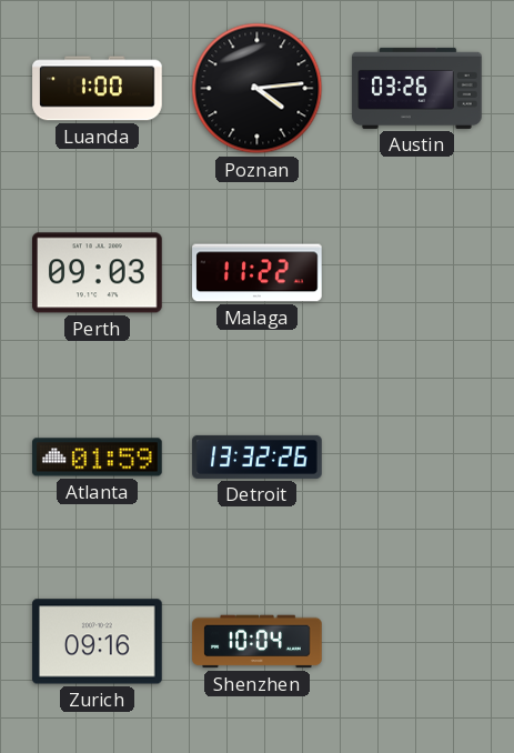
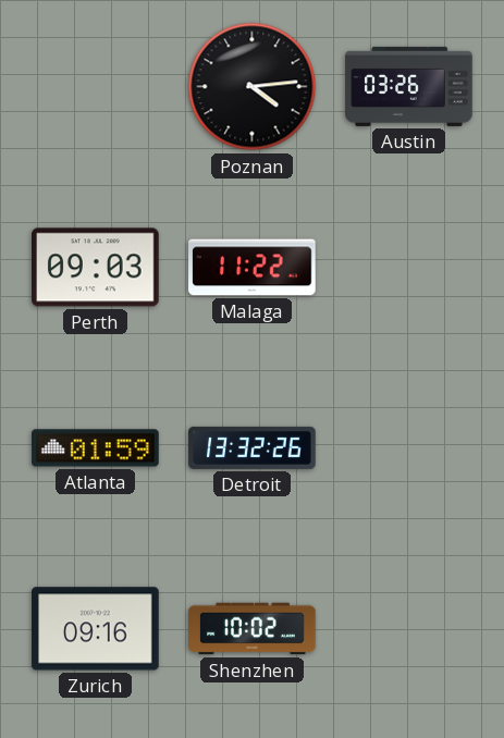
Luanda: 1:00 -> none (98, 89)
Shenzhen: 10:04 -> 10:02 (253, 629)
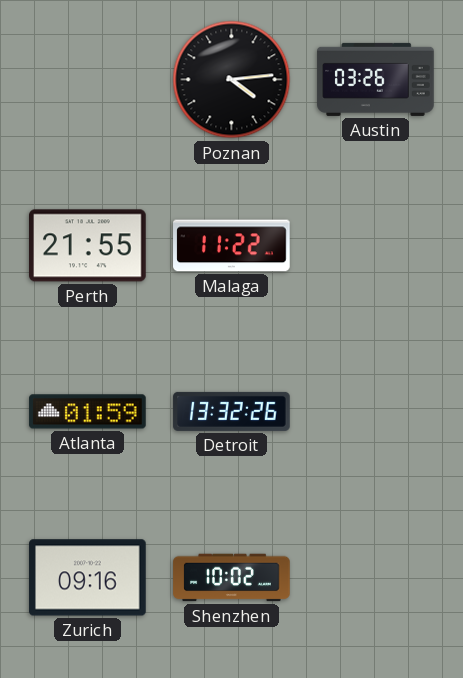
Perth: 09:03 -> 21:55 (88, 246)
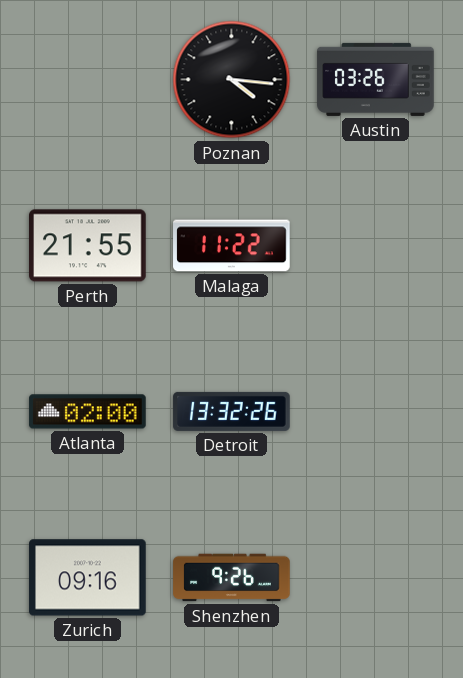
Poznan: 4:14 -> 4:16 (232, 80)
Atlanta: 01:59 -> 02:00 (88, 412)
Shenzhen: 10:02 -> 9:26 (232, 578)
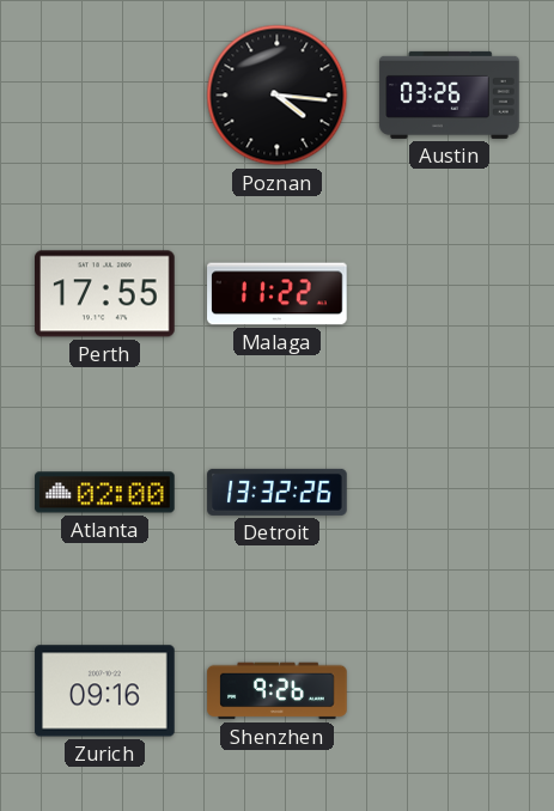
Perth: 21:55 -> 17:55 (105, 294)
